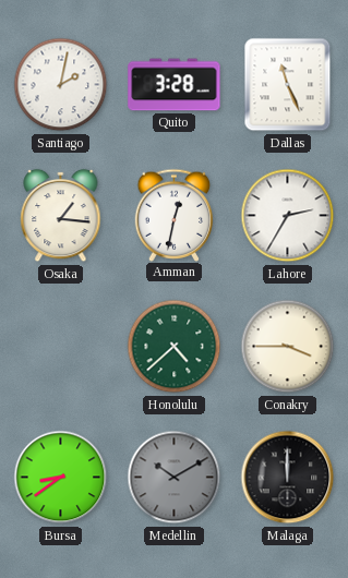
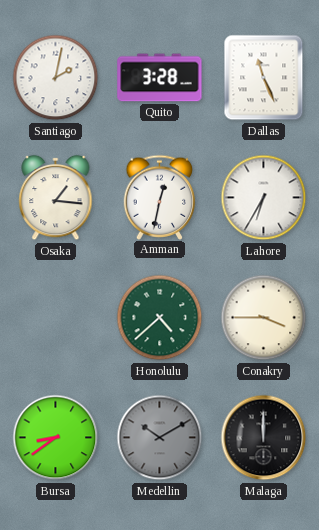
Lahore: 2:35 -> 6:35 (264, 198)
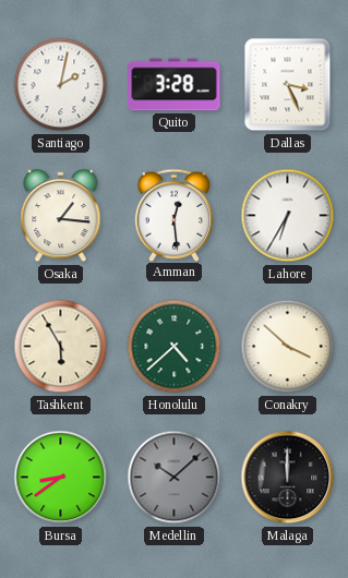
Dallas: 11:26 -> 3:26 (288, 85)
Amman: 12:32 -> 12:29 (175, 215)
Tashkent: none -> 5:55 (61, 347)
Conakry: 3:45 -> 3:52 (288, 347)
Medellin: 10:10 -> 10:08 (175, 478)
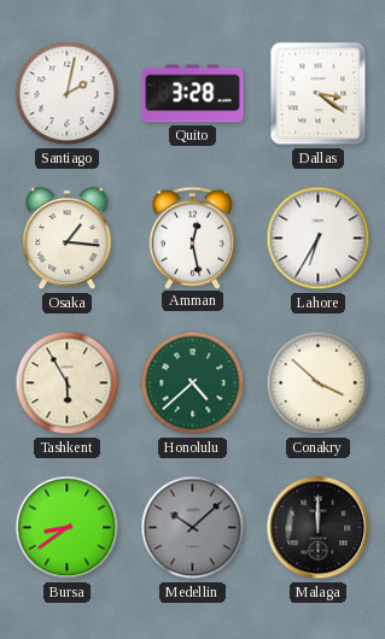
Dallas: 3:26 -> 3:21 (319, 94)
Amman: 12:29 -> 12:28 (193, 238)
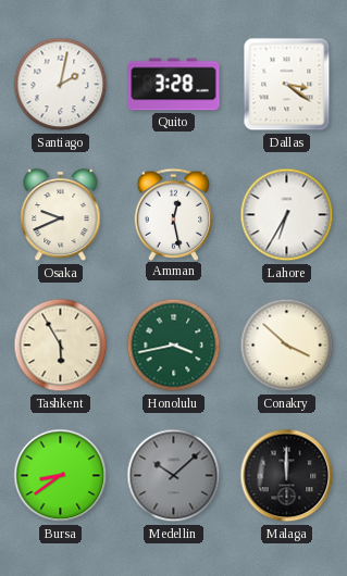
Osaka: 1:16 -> 9:41 (61, 215)
Honolulu: 4:38 -> 3:43 (174, 346)
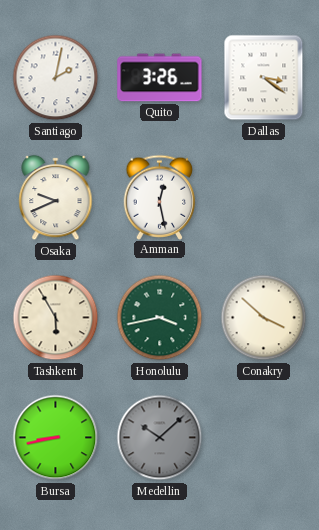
Quito: 3:28 -> 3:26 (160, 78)
Lahore: 6:35 -> none (287, 215)
Bursa: 8:39 -> 8:43 (56, 438)
Malaga: 12:00 -> none (287, 476)
